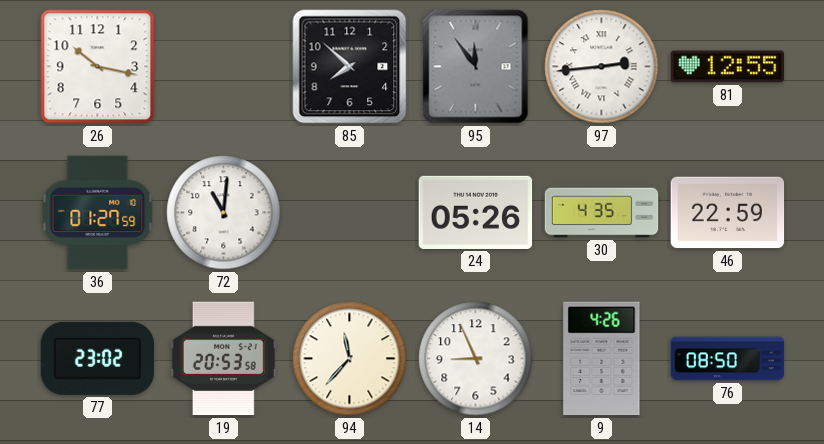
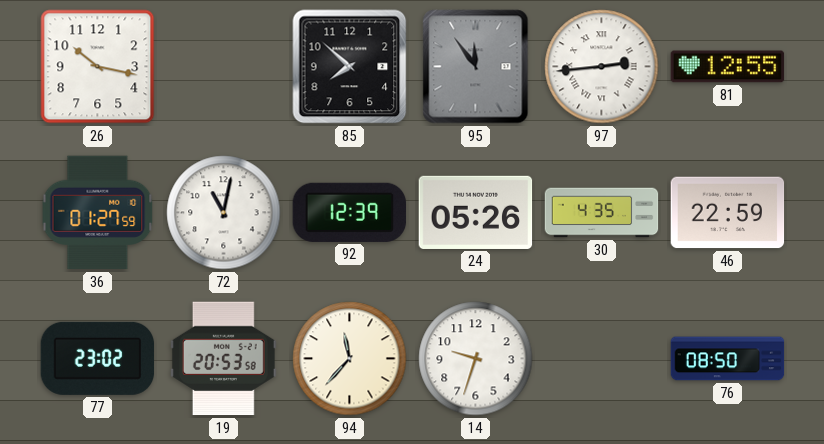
72: 11:01 -> 11:02 (224, 213)
92: none -> 12:39 (350, 212)
14: 8:56 -> 9:33 (476, 359)
9: 4:26 -> none (602, 359)
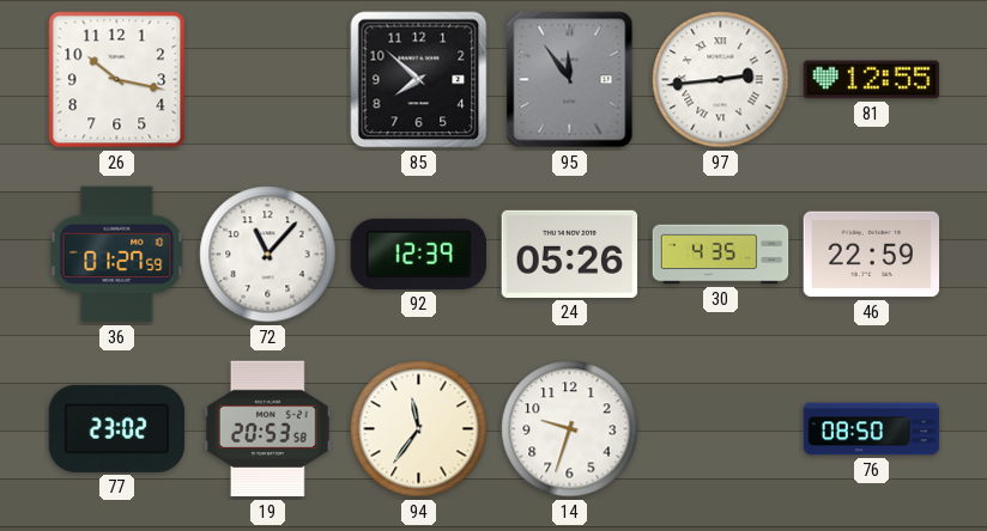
72: 11:02 -> 11:07 (268, 255)
94: 11:37 -> 11:36 (419, 429)
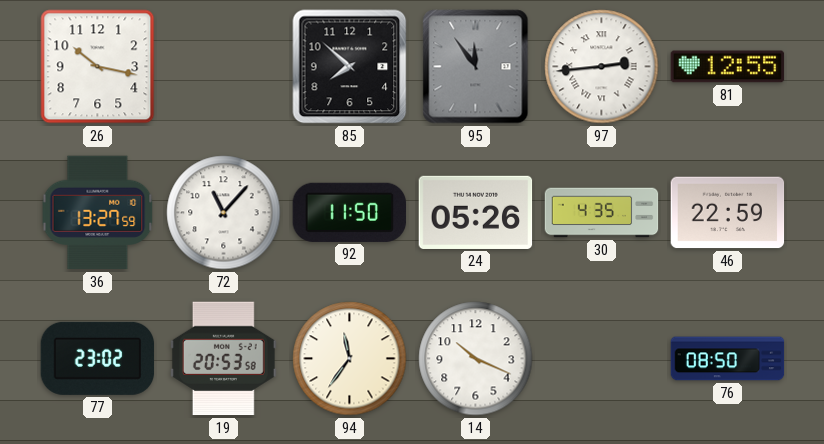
36: 01:27 -> 13:27 (98, 213)
92: 12:39 -> 11:50 (350, 212)
14: 9:33 -> 10:19 (476, 359)
